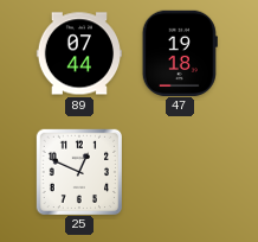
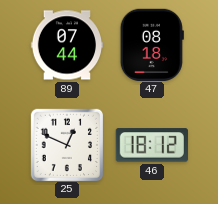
47: 19:18 -> 08:18 (152, 44)
46: none -> 18:12 (152, 145)
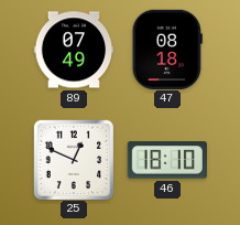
89: 07:44 -> 07:49 (73, 50)
46: 18:12 -> 18:10 (167, 160)
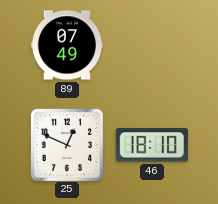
47: 08:18 -> none (167, 49)
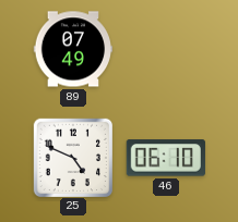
25: 12:49 -> 4:49 (72, 157)
46: 18:10 -> 06:10 (166, 158)
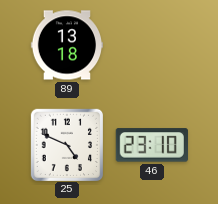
89: 07:49 -> 13:18 (66, 45)
46: 06:10 -> 23:10 (152, 145)
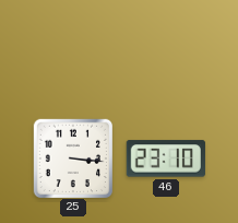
89: 13:18 -> none (66, 45)
25: 4:49 -> 3:16 (72, 157)
